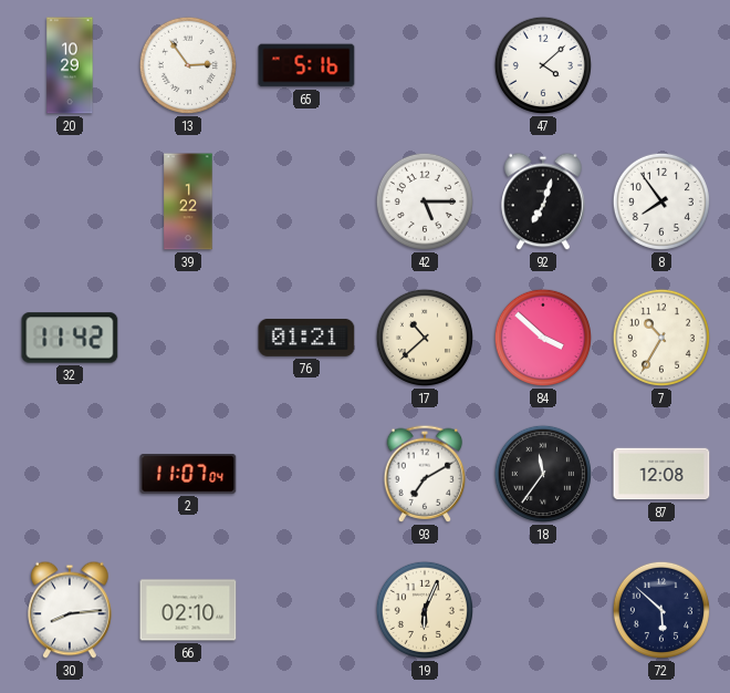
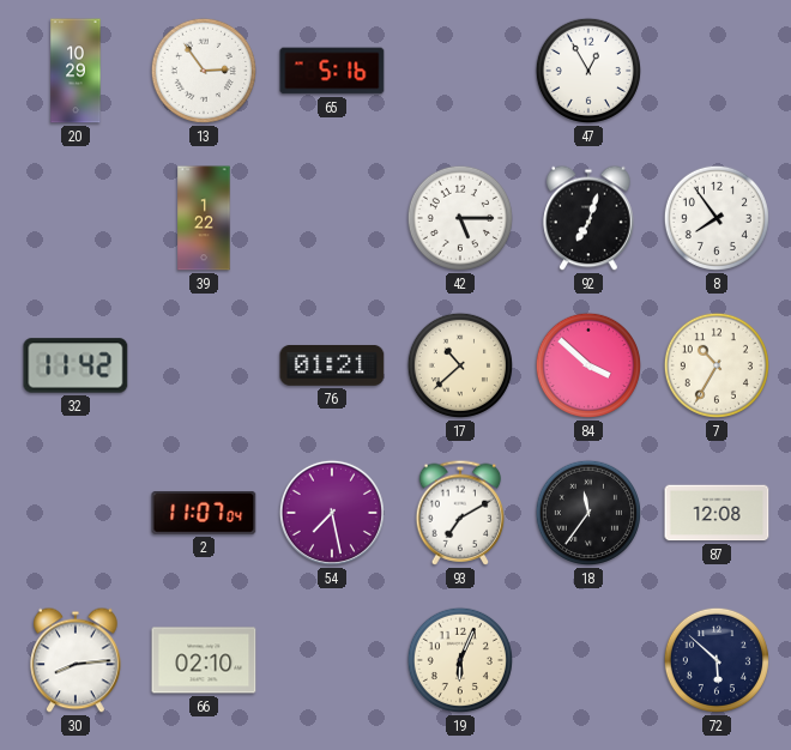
47: 4:08 -> 12:55 (588, 71)
54: none -> 7:28 (332, 513)
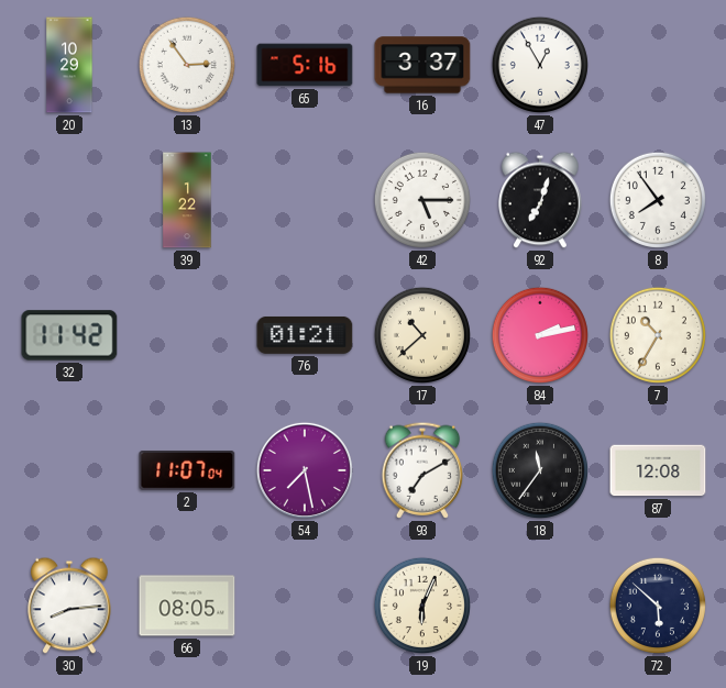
16: none -> 3:37 (422, 65)
84: 3:52 -> 2:13 (540, 335)
66: 02:10 -> 08:05 (187, 606)
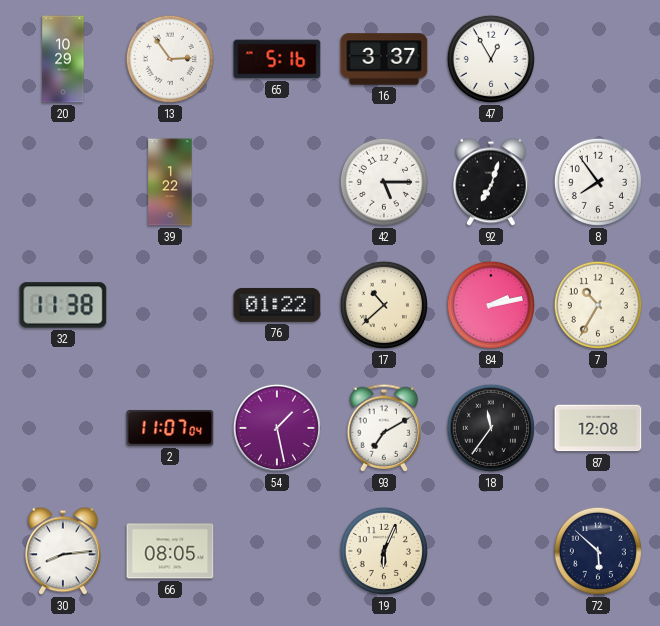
32: 11:42 -> 11:38 (63, 305)
76: 01:21 -> 01:22 (277, 305)
54: 7:28 -> 1:28 (277, 428)
